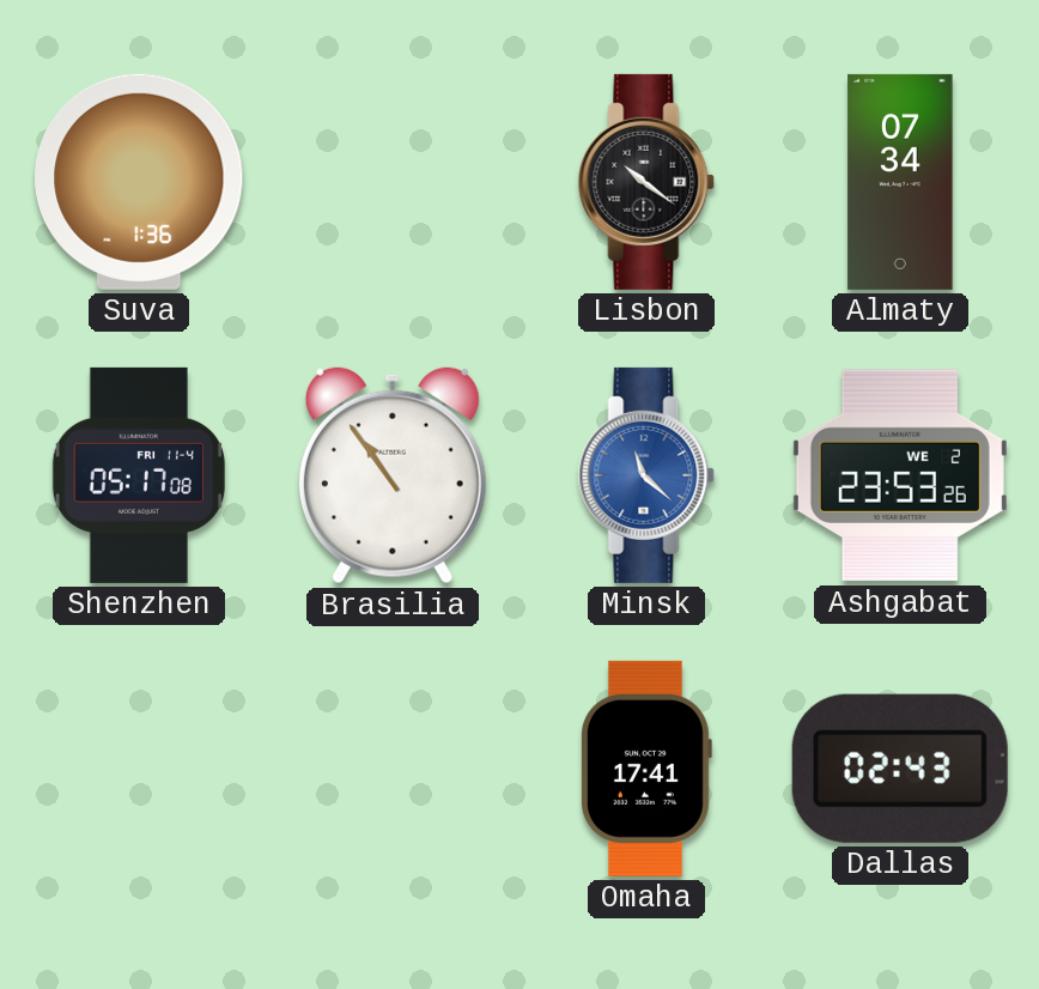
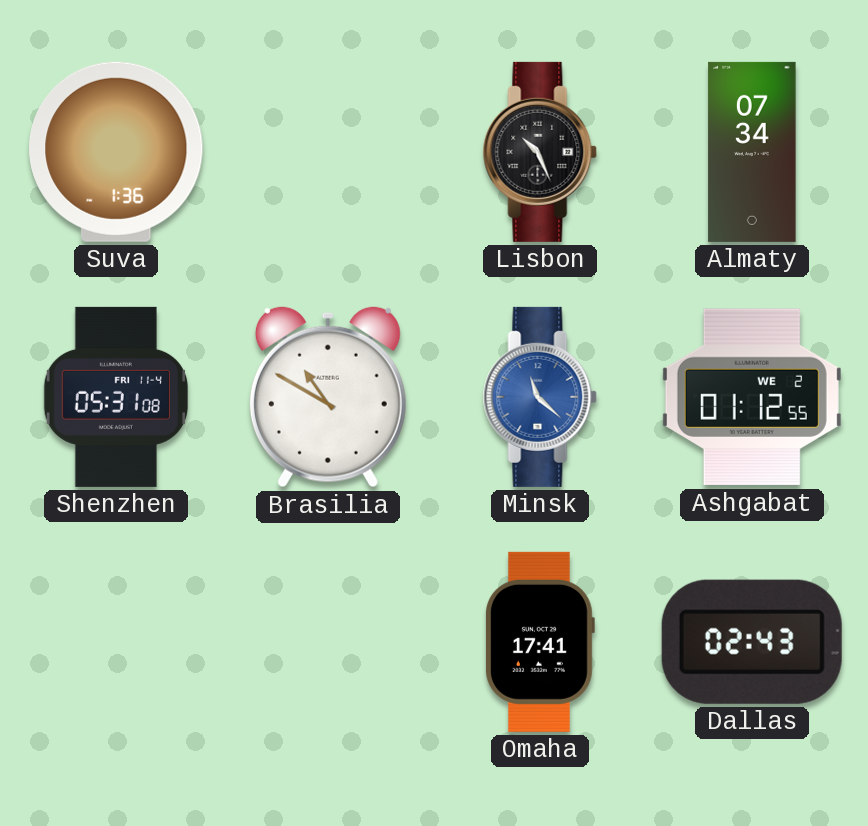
Lisbon: 10:21 -> 10:26 (540, 152)
Shenzhen: 05:17 -> 05:31 (116, 397)
Brasilia: 10:54 -> 10:50 (328, 397)
Ashgabat: 23:53 -> 01:12 (752, 397)
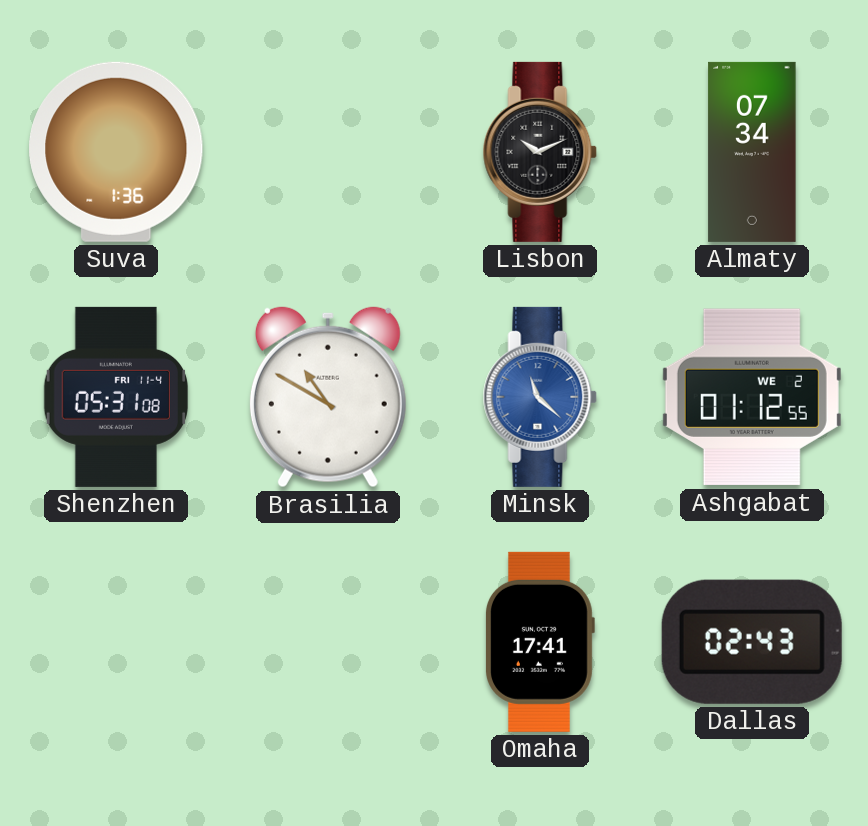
Lisbon: 10:26 -> 10:11 (540, 152)
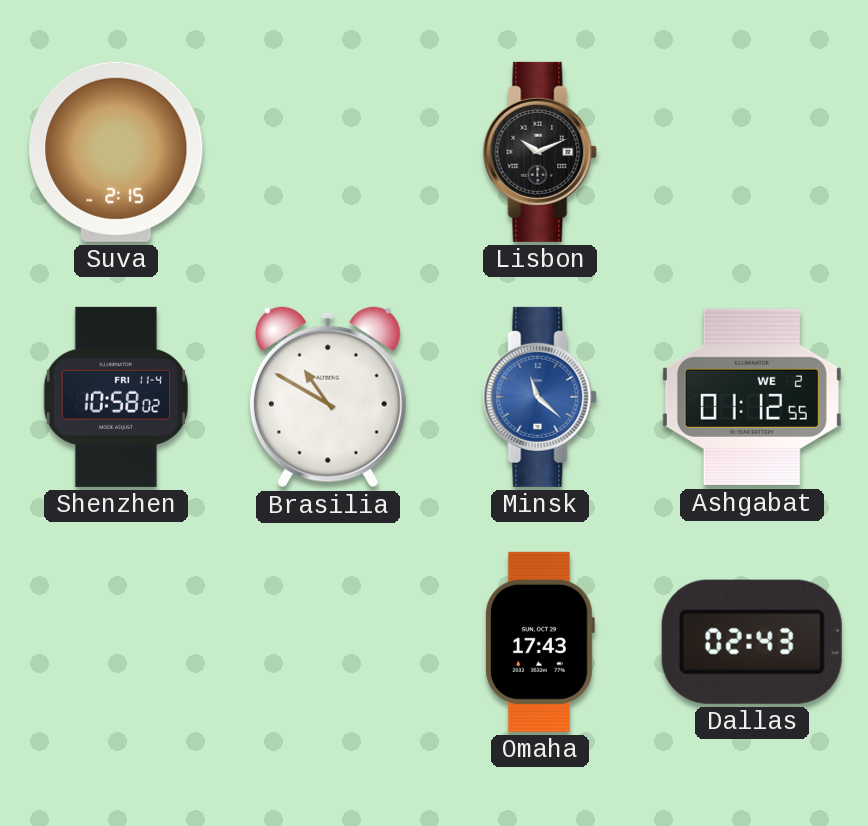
Suva: 1:36 -> 2:15 (116, 152)
Almaty: 07:34 -> none (752, 152)
Shenzhen: 05:31 -> 10:58 (116, 397)
Omaha: 17:41 -> 17:43 (540, 642)
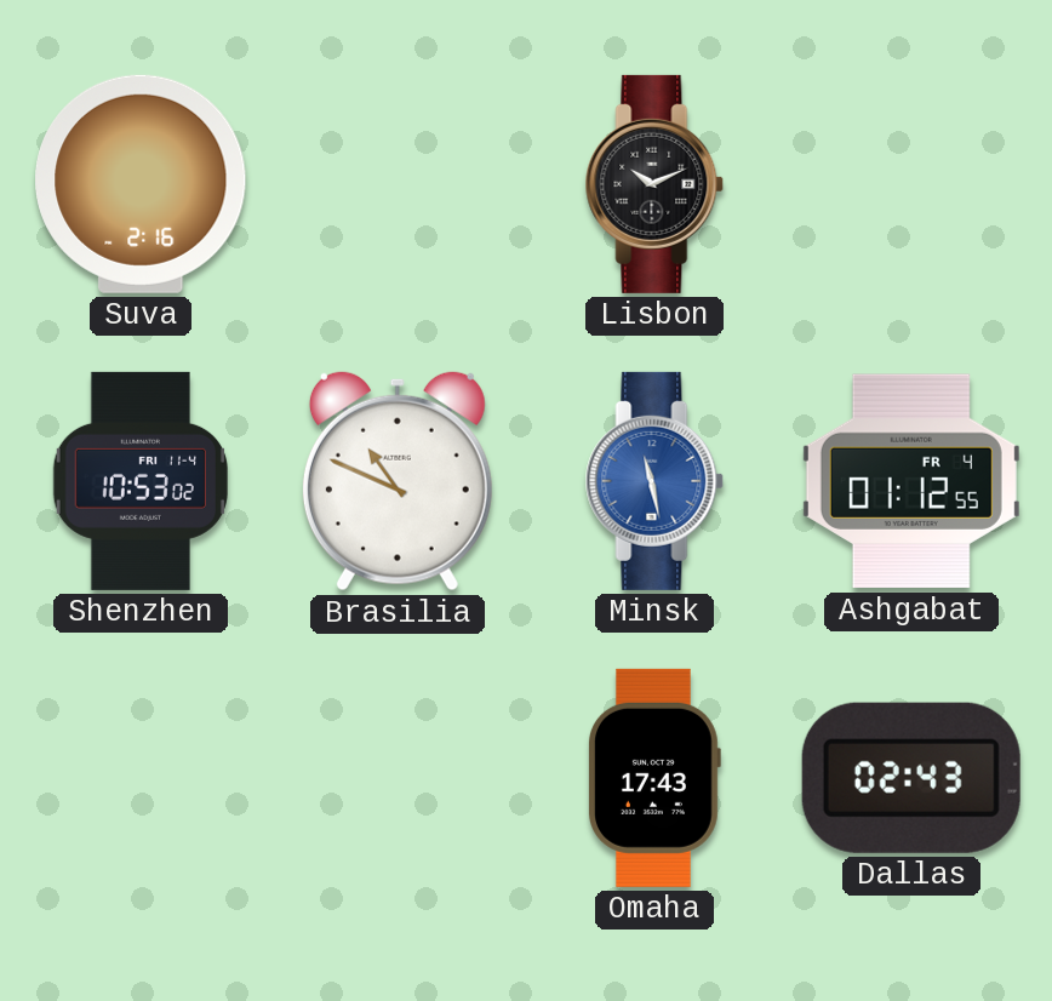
Suva: 2:15 -> 2:16 (141, 184)
Shenzhen: 10:58 -> 10:53 (141, 481)
Brasilia: 10:50 -> 10:49 (398, 481)
Minsk: 11:22 -> 11:28 (654, 481)
Ashgabat date: WE 2 -> FR 4 (911, 481)
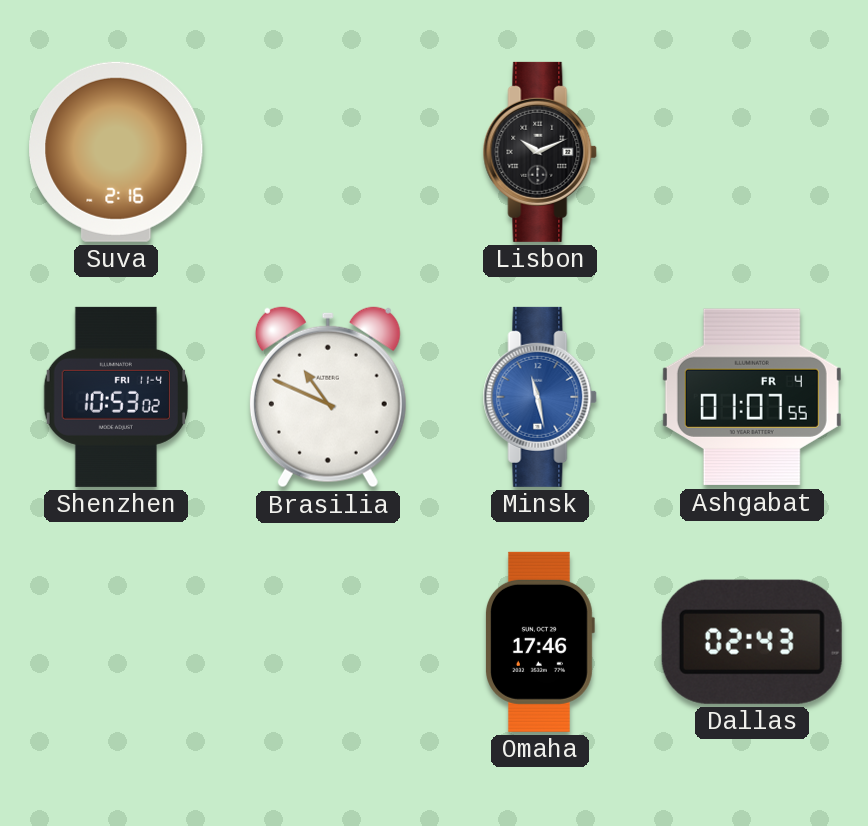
Ashgabat: 01:12 -> 01:07 (752, 397)
Omaha: 17:43 -> 17:46 (540, 642)
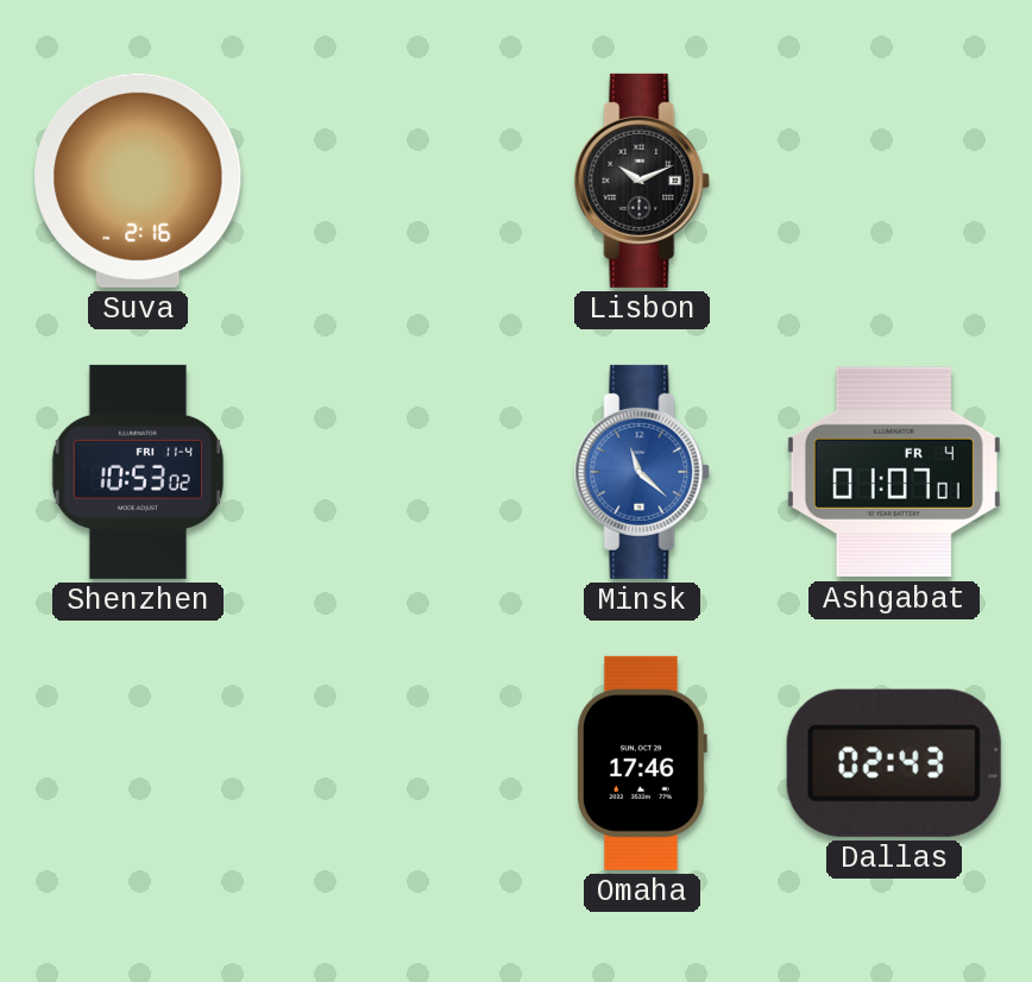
Brasilia: 10:49 -> none (328, 397)
Minsk: 11:28 -> 11:22 (642, 472)
Ashgabat: 01:07:55 -> 01:07:01 (894, 472)
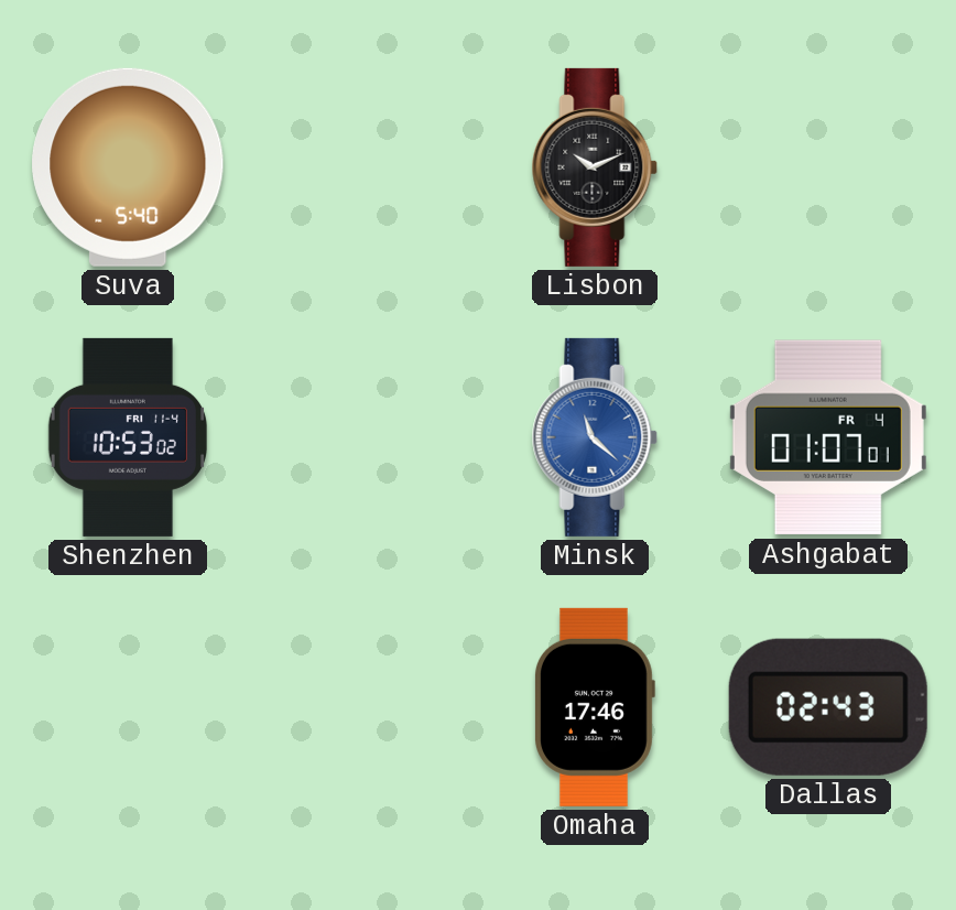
Suva: 2:16 -> 5:40 (128, 167)
